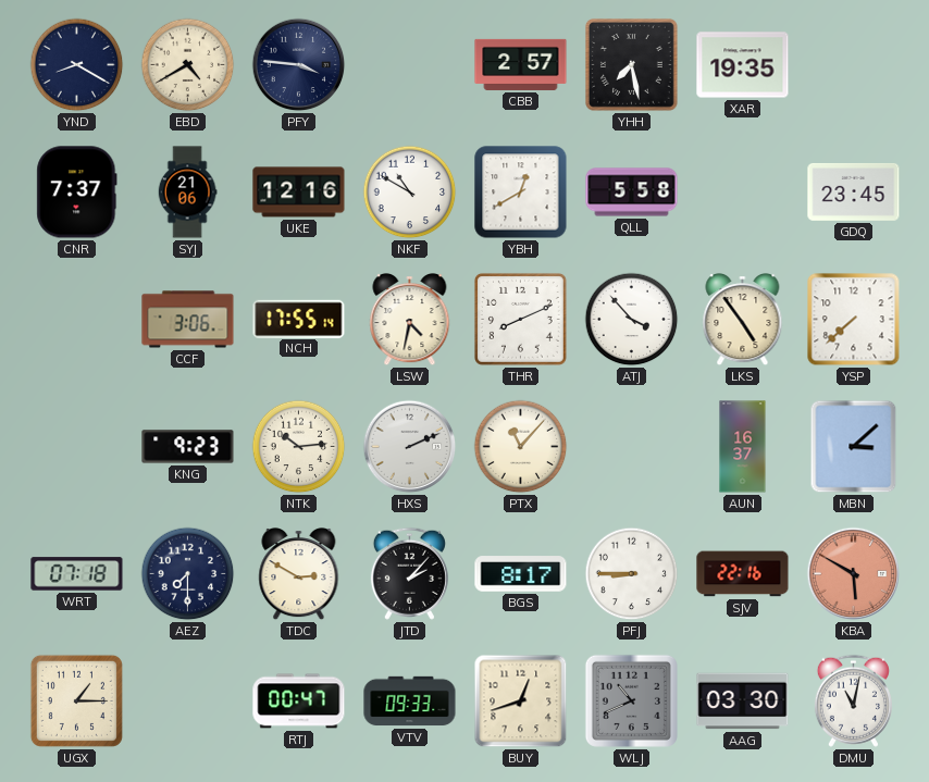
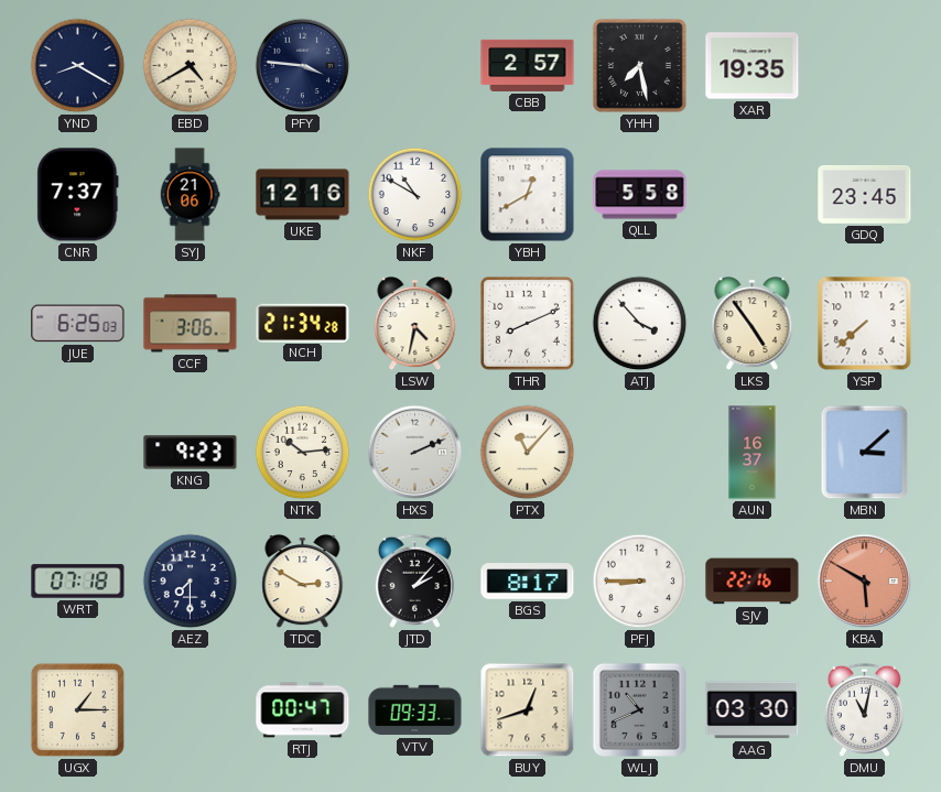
JUE: none -> 6:25 (78, 324)
NCH: 17:55 -> 21:34 (303, 323)
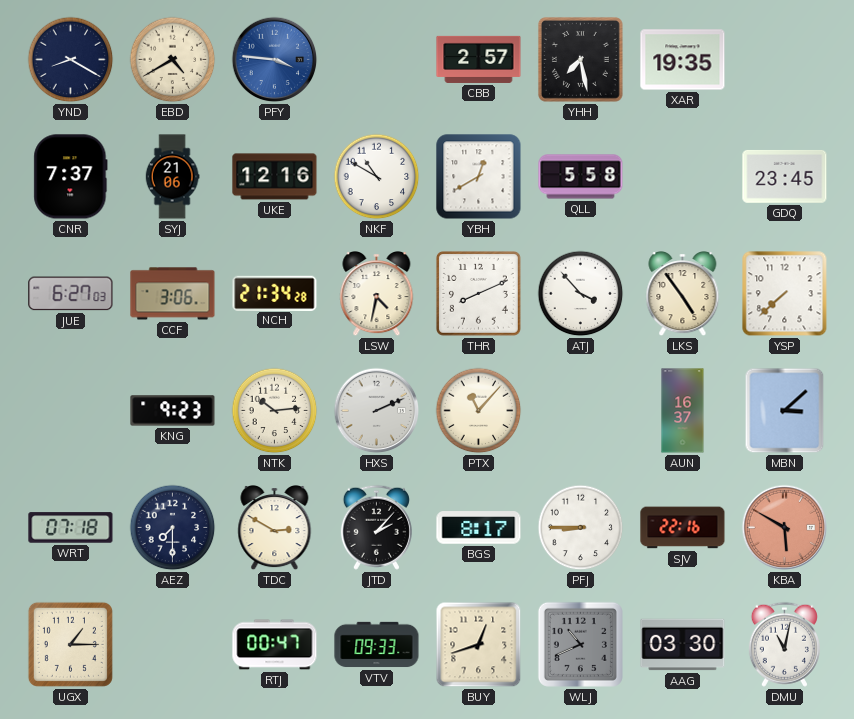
PFY dial: navy -> blue (275, 60)
JUE: 6:25 -> 6:27 (71, 294)
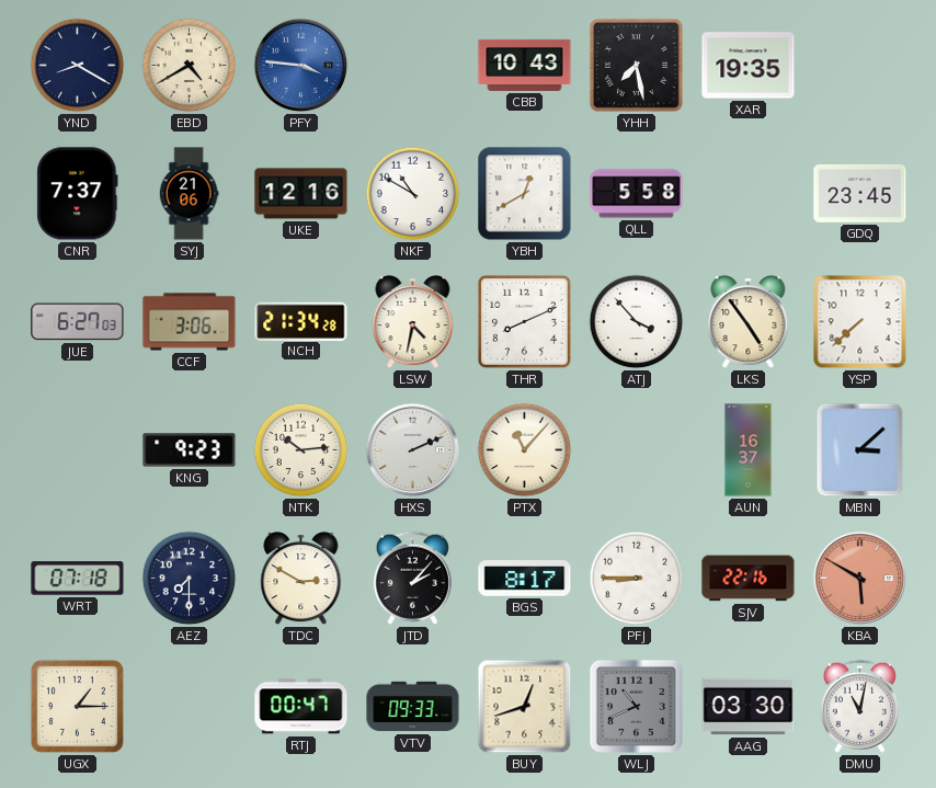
CBB: 2:57 -> 10:43 (525, 65)
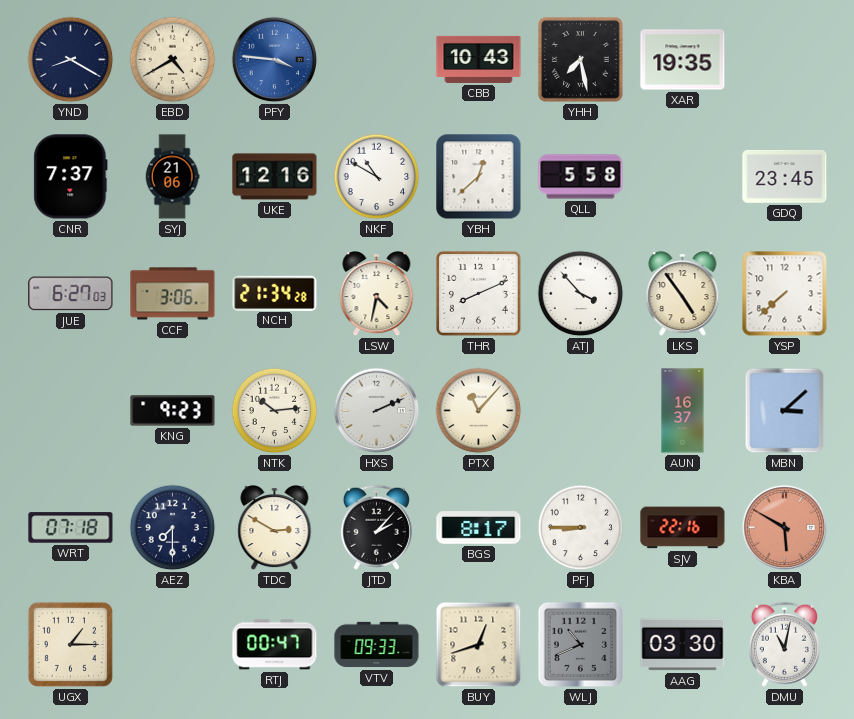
YBH: 12:40 -> 12:38 (479, 177)
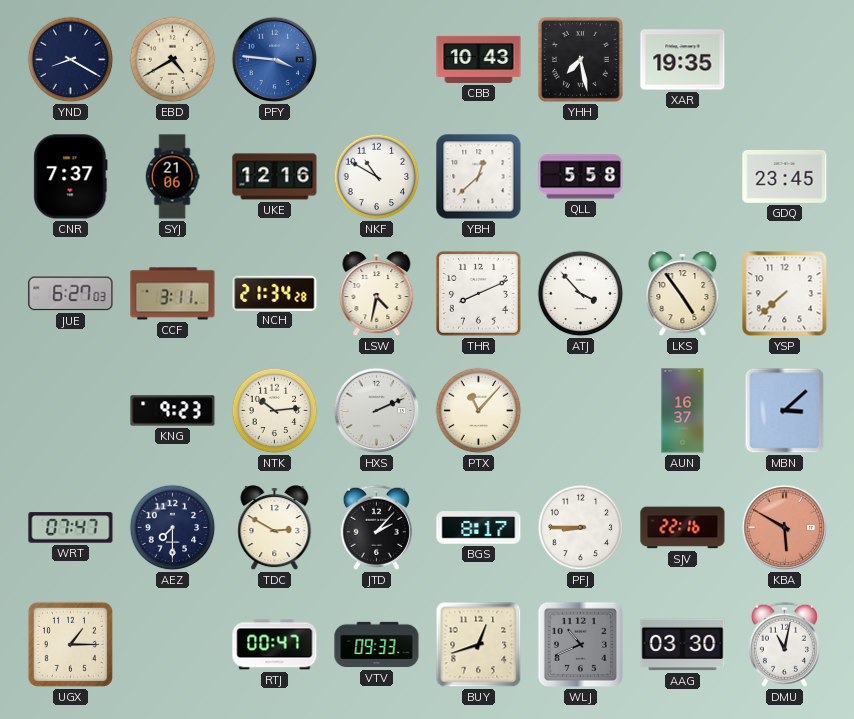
CCF: 3:06 -> 3:11 (173, 294)
WRT: 07:18 -> 07:47 (71, 528)
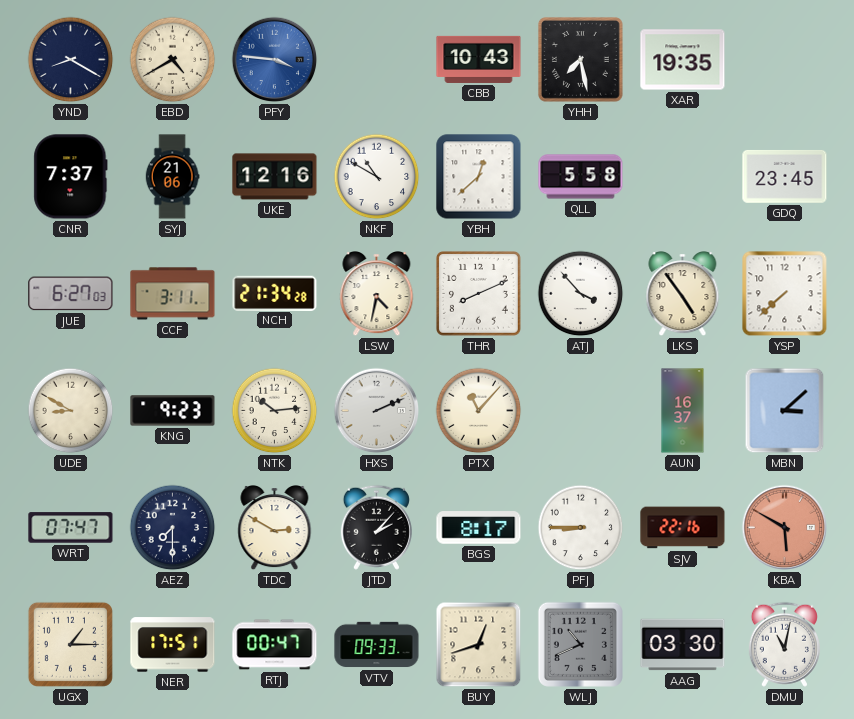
UDE: none -> 8:50 (71, 411)
NER: none -> 17:51 (173, 645)
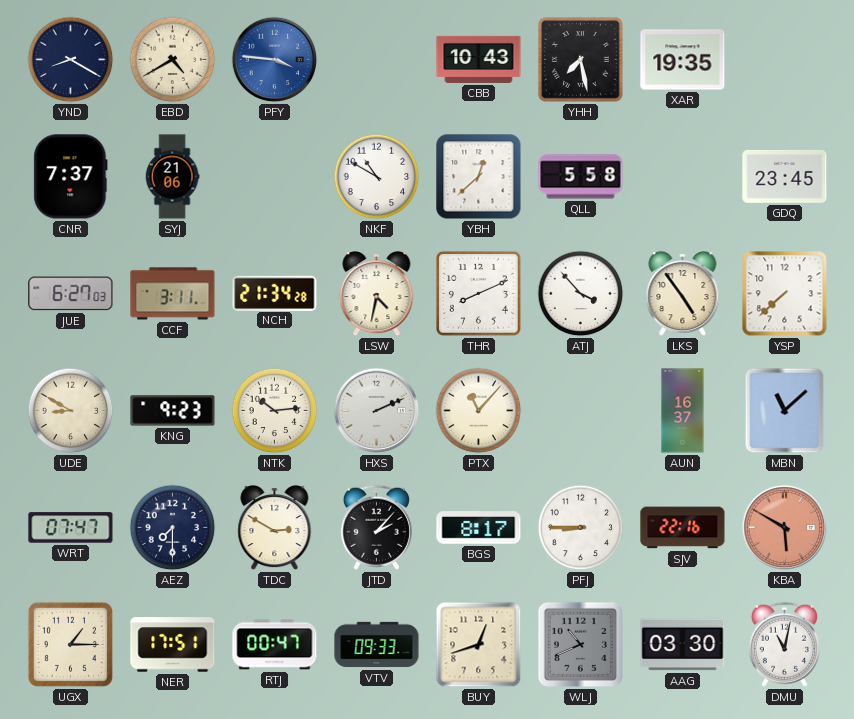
UKE: 12:16 -> none (275, 177)
MBN: 3:08 -> 11:08 (785, 411)
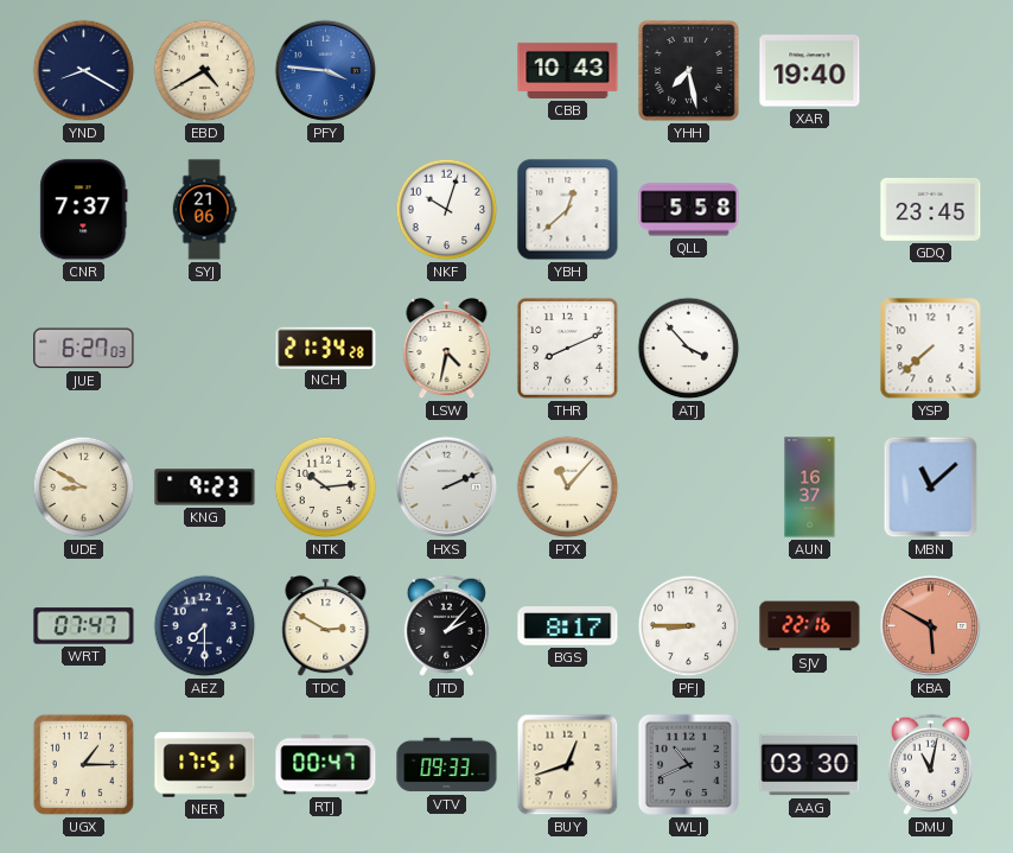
XAR: 19:35 -> 19:40 (810, 71)
NKF: 10:50 -> 10:03 (447, 210)
CCF: 3:11 -> none (173, 294)
LKS: 4:54 -> none (683, 295)
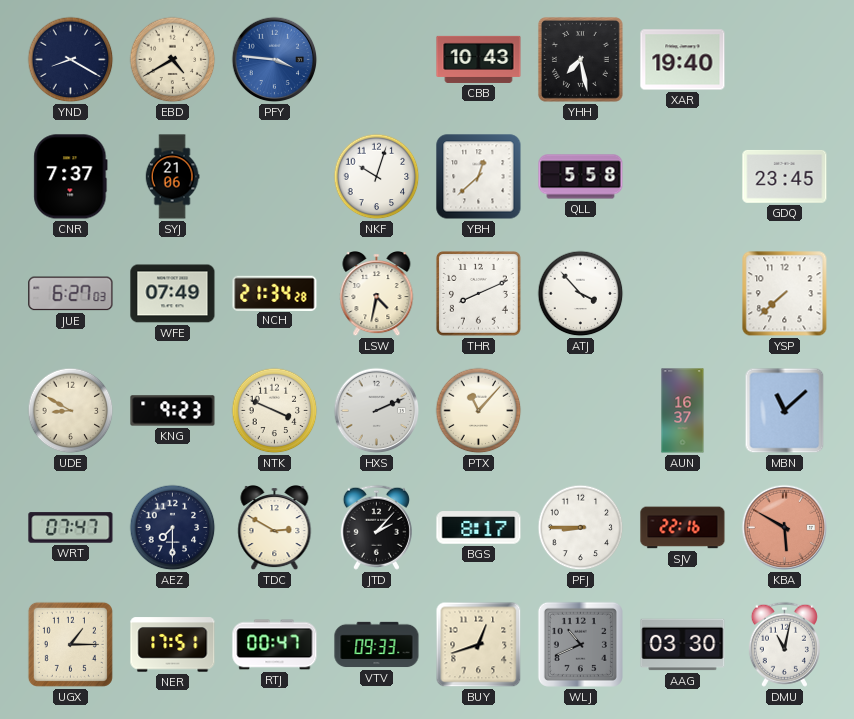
WFE: none -> 07:49 (173, 294)
NTK: 10:14 -> 3:49 (275, 411)
